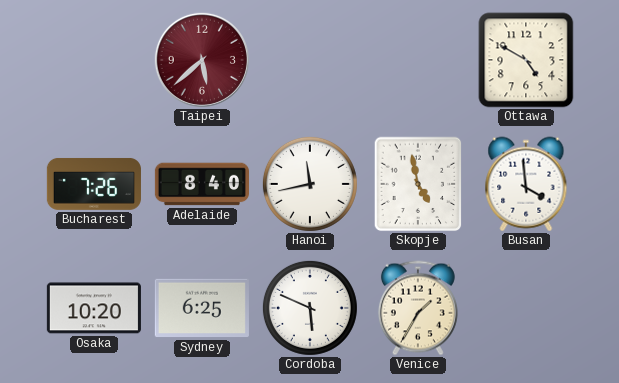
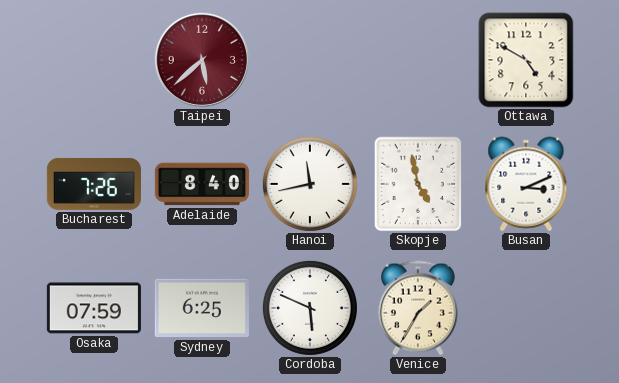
Busan: 3:59 -> 3:11 (526, 184)
Osaka: 10:20 -> 07:59 (94, 308)
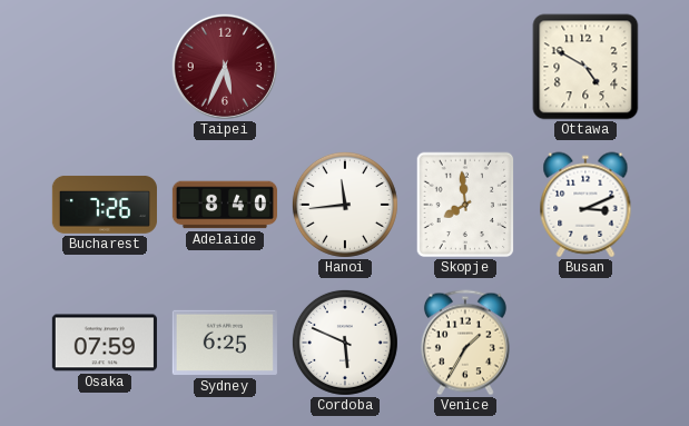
Taipei: 5:38 -> 5:34 (225, 67)
Hanoi: 11:43 -> 11:44 (345, 205)
Skopje: 4:58 -> 7:59 (465, 205)
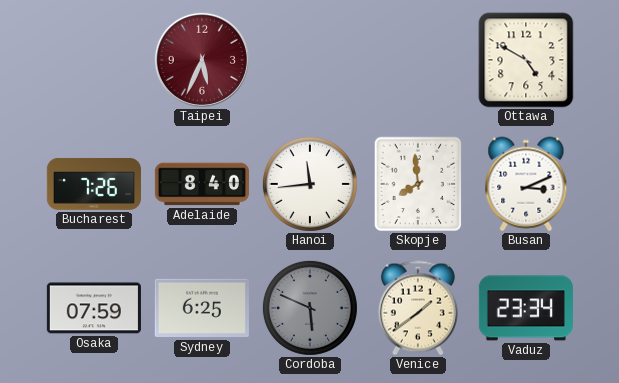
Cordoba dial: white -> grey (310, 308)
Venice: 1:35 -> 1:39 (418, 308)
Vaduz: none -> 23:34 (526, 308)
